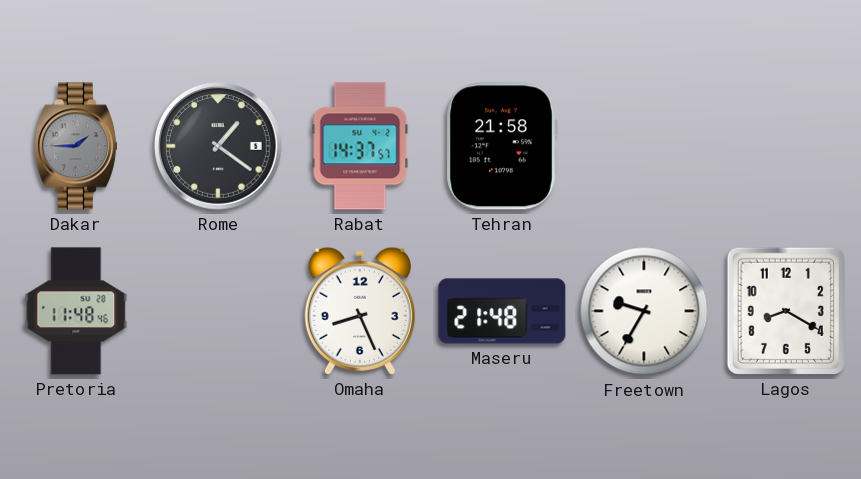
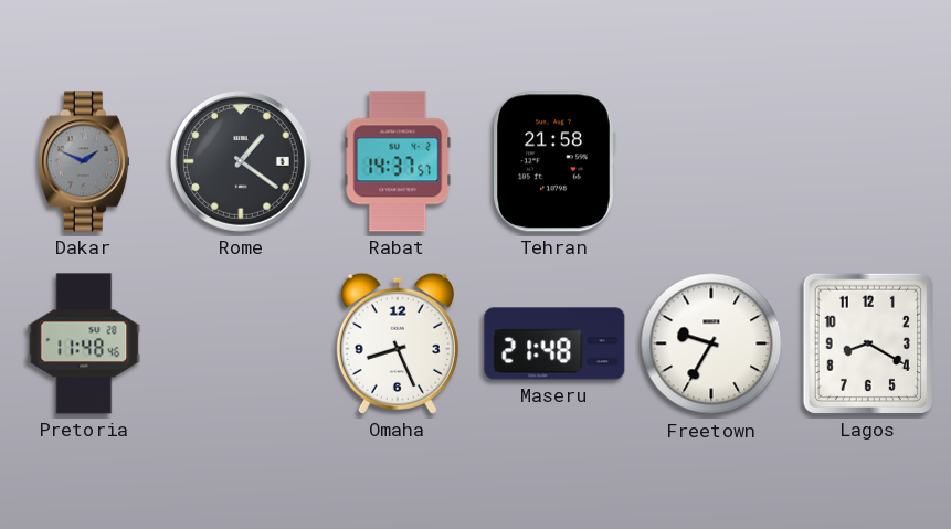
Dakar: 1:45 -> 1:49 (84, 161)
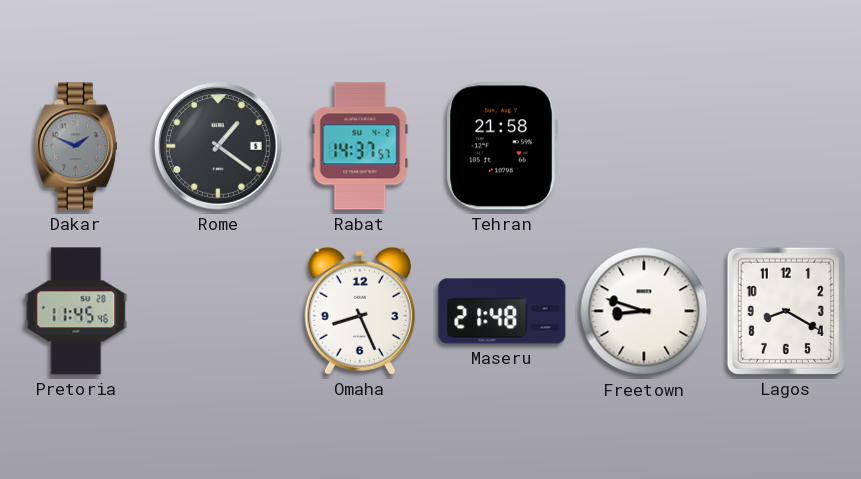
Pretoria: 11:48 -> 11:45 (76, 311)
Freetown: 9:35 -> 8:48 (644, 311)
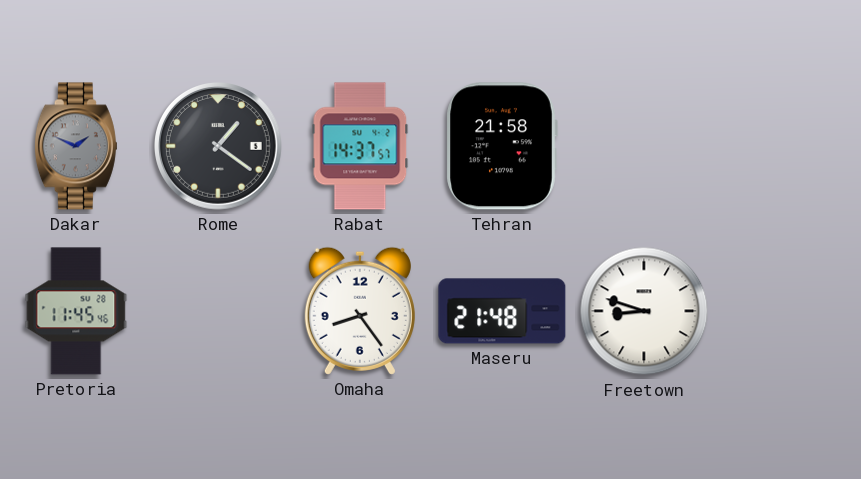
Omaha: 8:26 -> 8:24 (360, 311)
Lagos: 8:20 -> none (786, 311)
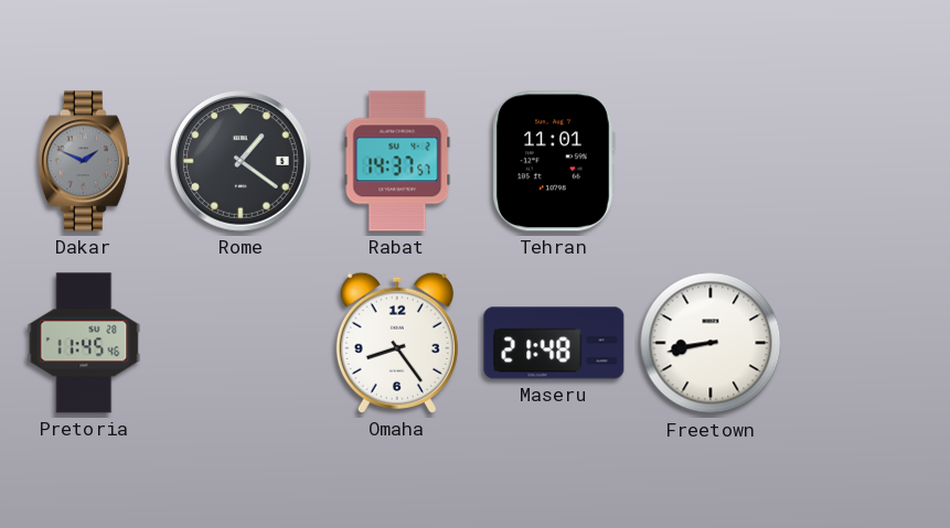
Tehran: 21:58 -> 11:01 (554, 161)
Freetown: 8:48 -> 8:43 (711, 343)
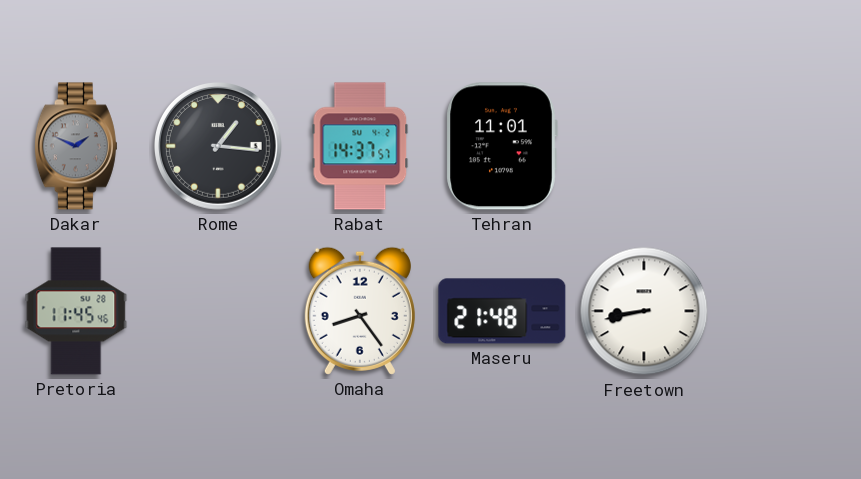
Rome: 1:21 -> 1:16 (219, 147)
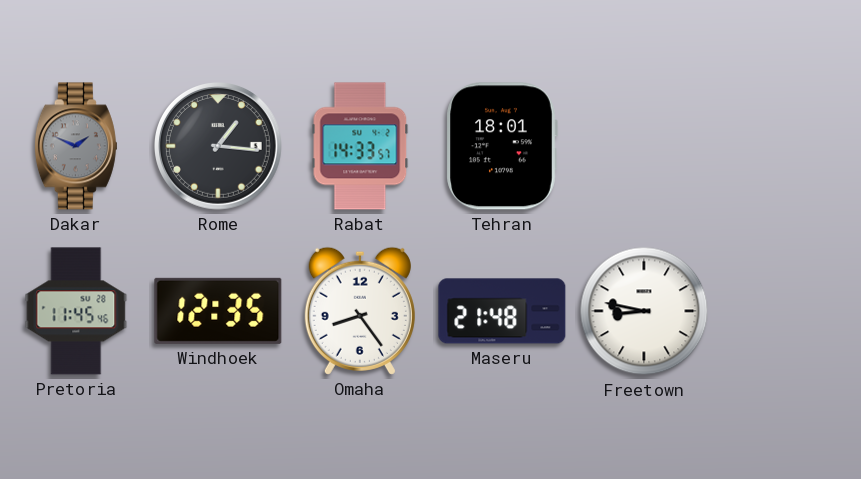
Rabat: 14:37 -> 14:33 (360, 146)
Tehran: 11:01 -> 18:01 (502, 146)
Windhoek: none -> 12:35 (218, 311)
Freetown: 8:43 -> 8:47 (644, 311)
